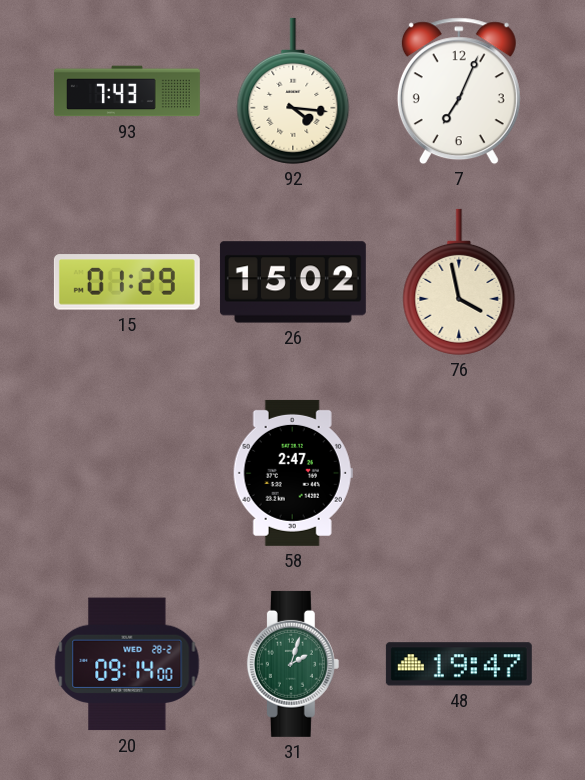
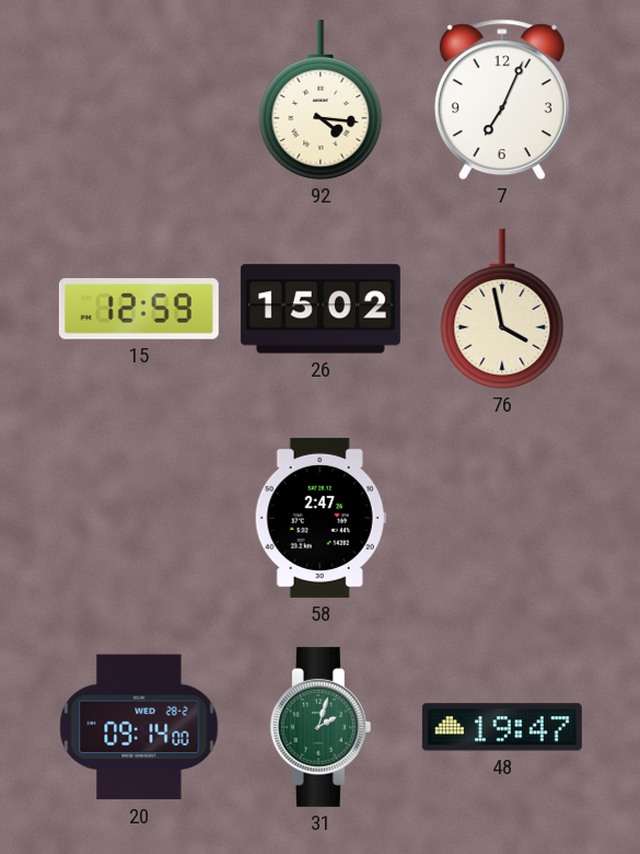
93: 7:43 -> none (127, 91)
15: 01:29 -> 12:59 (139, 309)
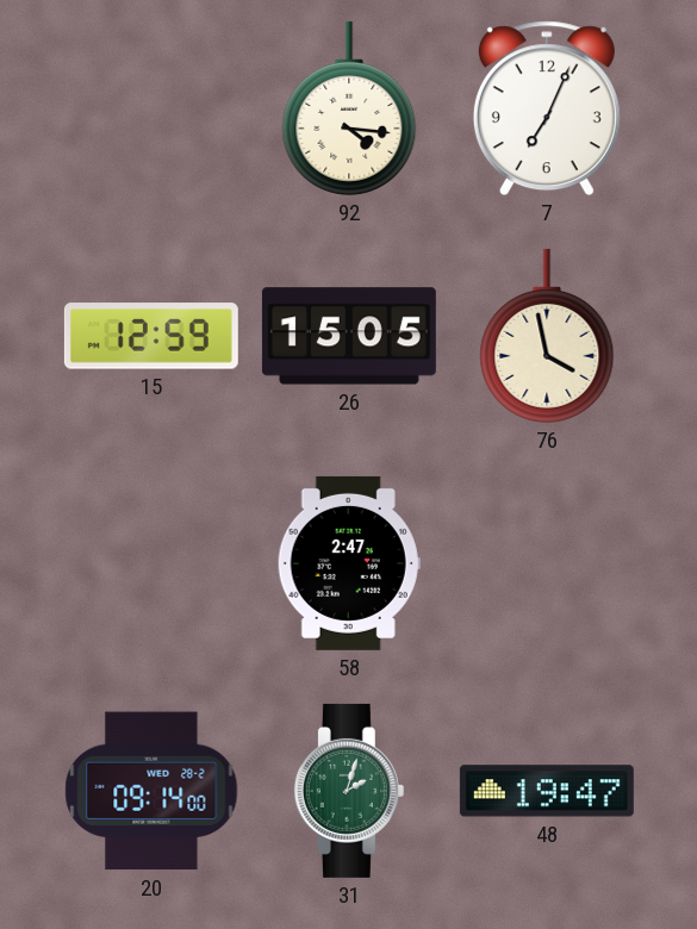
26: 15:02 -> 15:05 (349, 336)
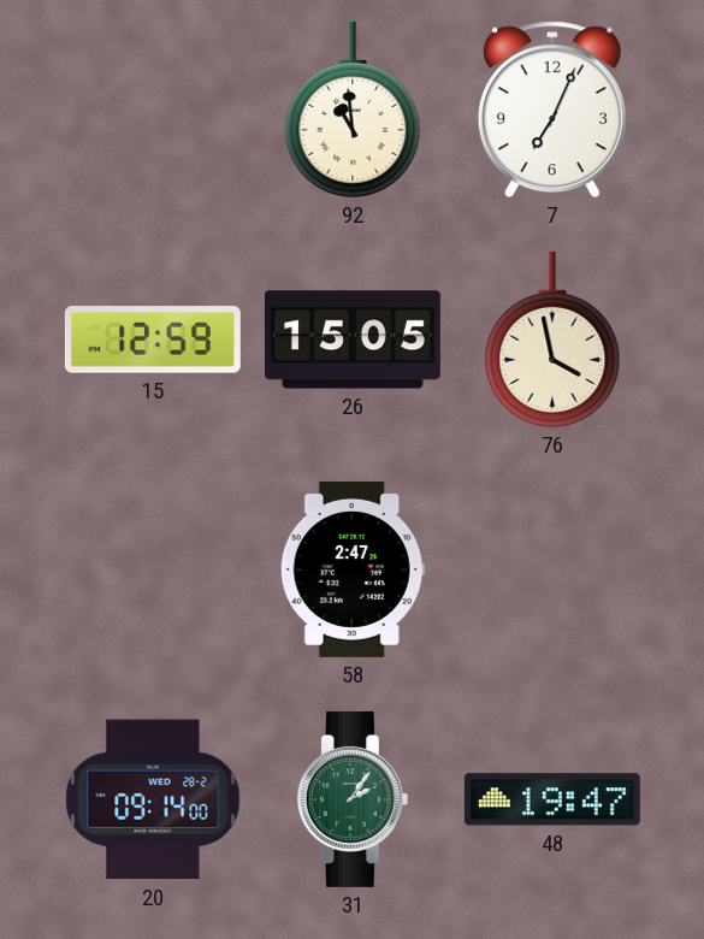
92: 4:16 -> 10:59 (353, 110)
31: 2:03 -> 2:06 (353, 799)
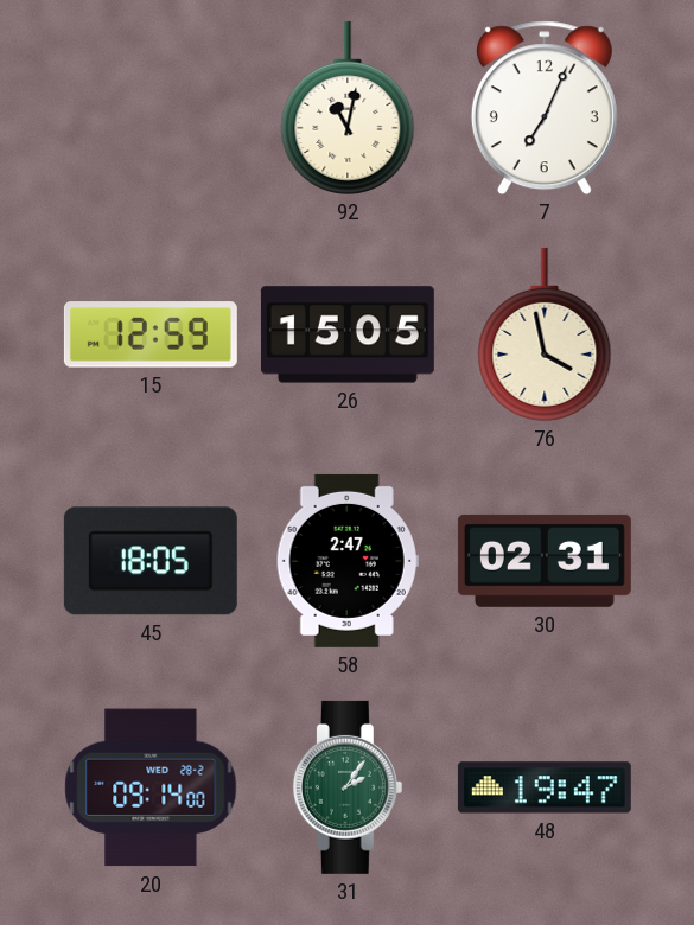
92: 10:59 -> 11:02 (348, 108)
45: none -> 18:05 (151, 561)
30: none -> 02:31 (545, 561)
